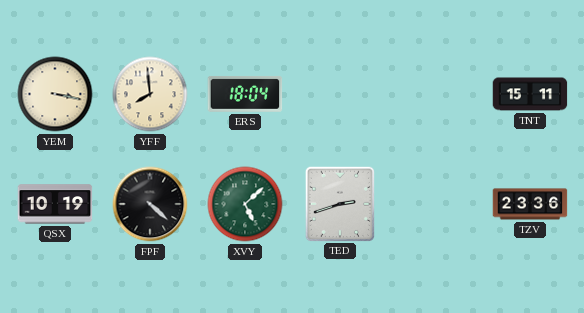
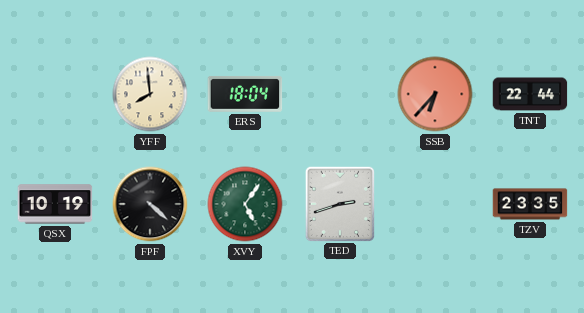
YEM: 3:17 -> none (55, 94)
SSB: none -> 6:37 (435, 94)
TNT: 15:11 -> 22:44 (530, 94)
XVY: 5:08 -> 5:06 (245, 204)
TZV: 23:36 -> 23:35 (530, 204)
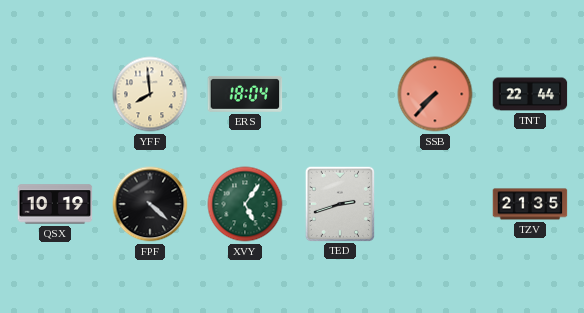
SSB: 6:37 -> 7:37 (435, 94)
TZV: 23:35 -> 21:35 (530, 204)
